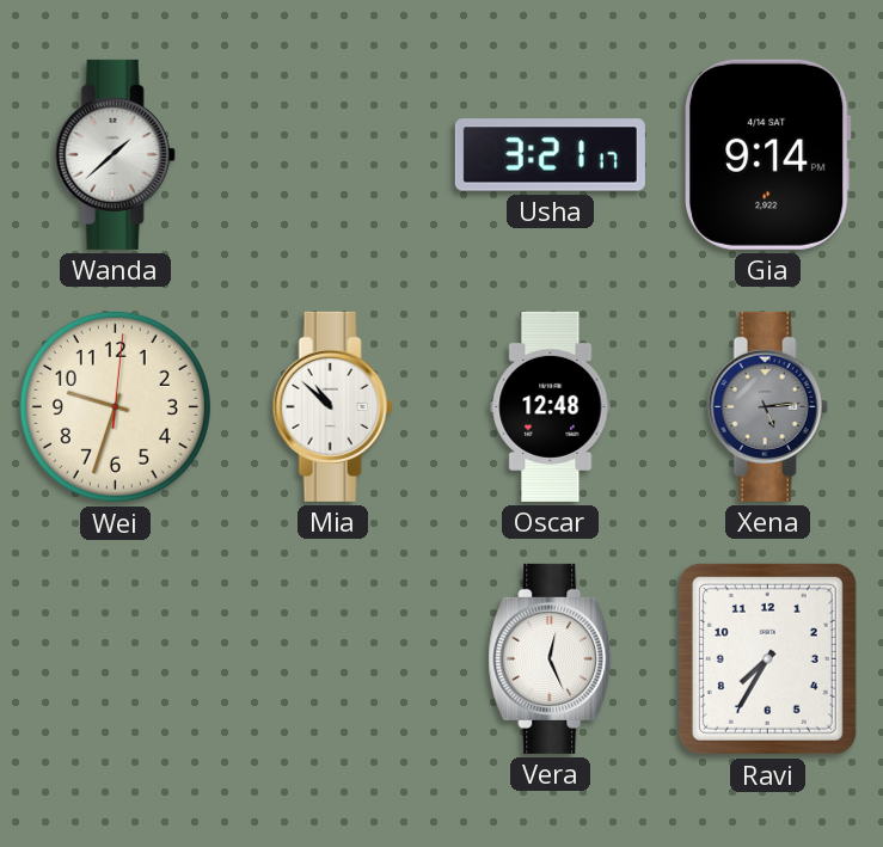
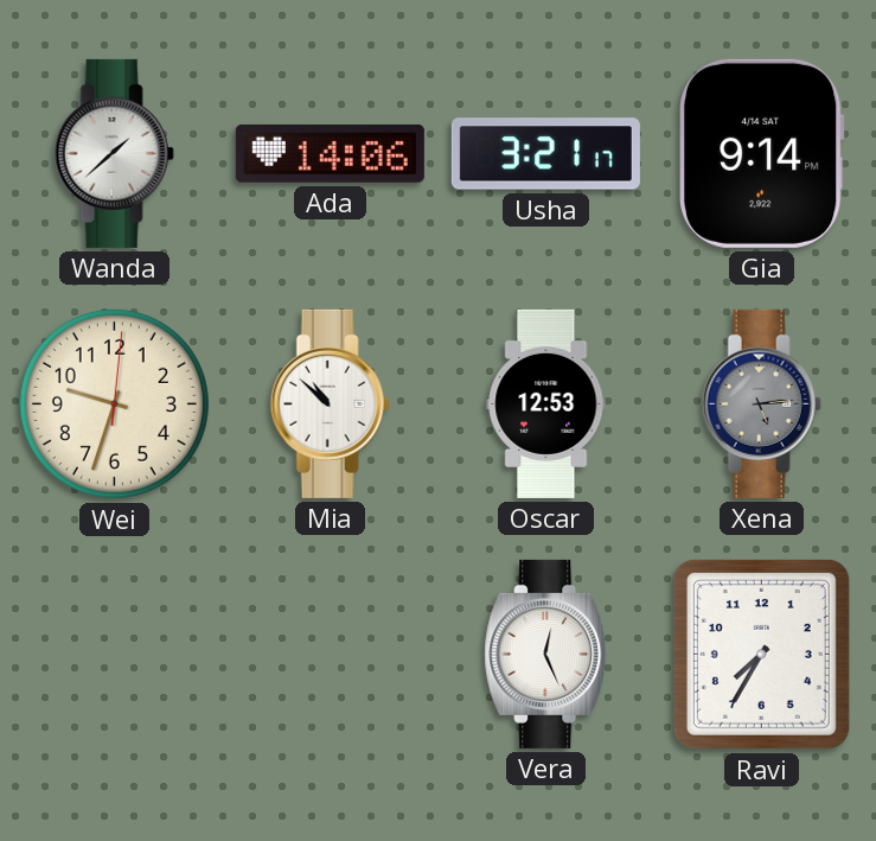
Ada: none -> 14:06 (330, 153)
Oscar: 12:48 -> 12:53 (546, 403)
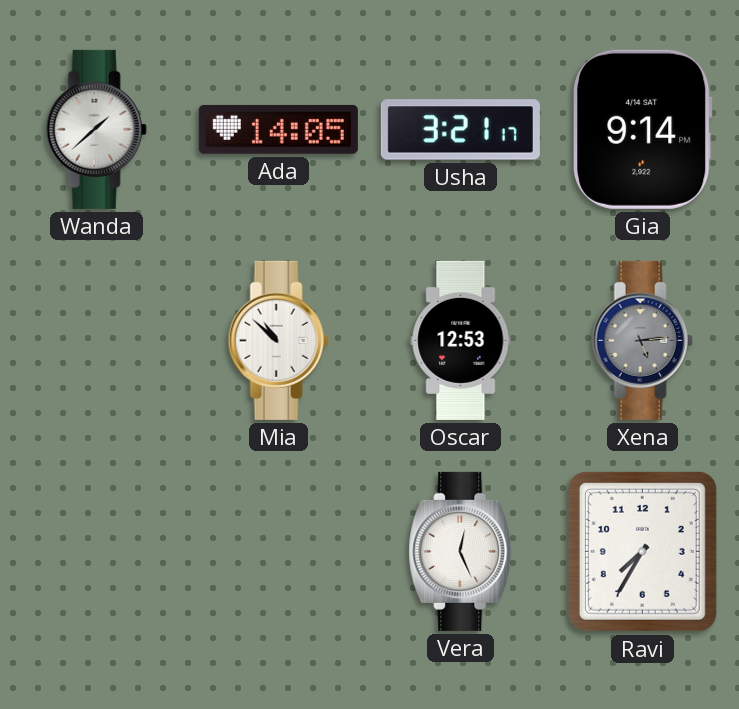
Ada: 14:06 -> 14:05 (278, 129)
Wei: 9:33 -> none (114, 403)
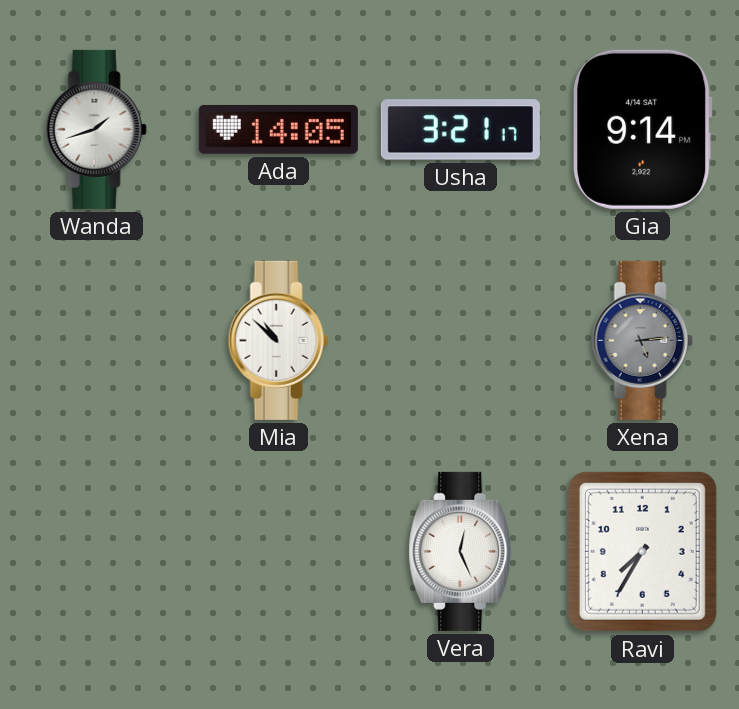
Wanda: 1:38 -> 1:42 (96, 129)
Oscar: 12:53 -> none (461, 340)
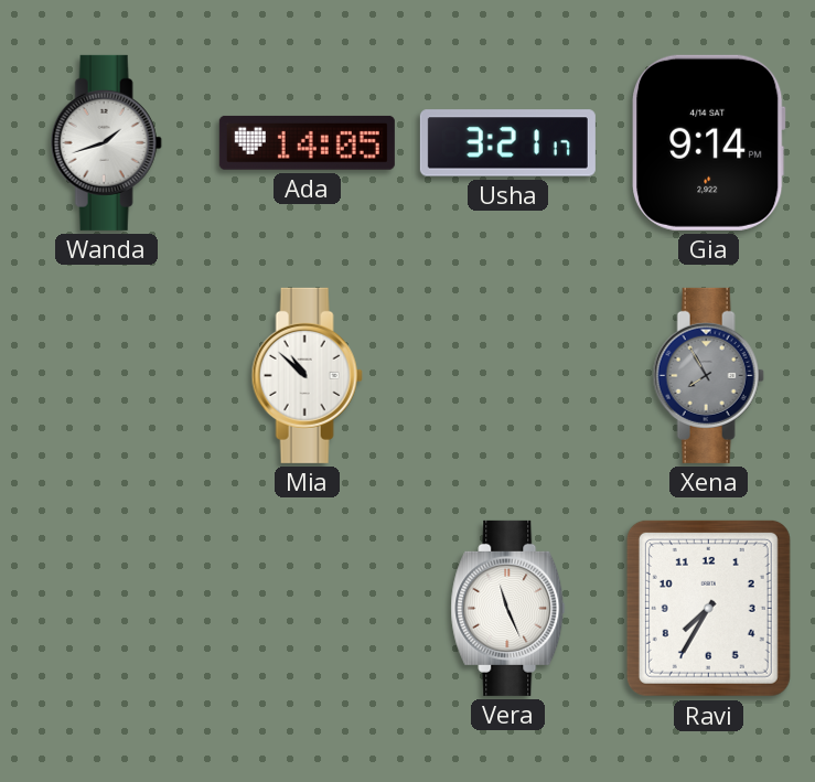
Xena: 5:14 -> 7:55 (708, 375)
Vera: 12:26 -> 11:26 (508, 608)
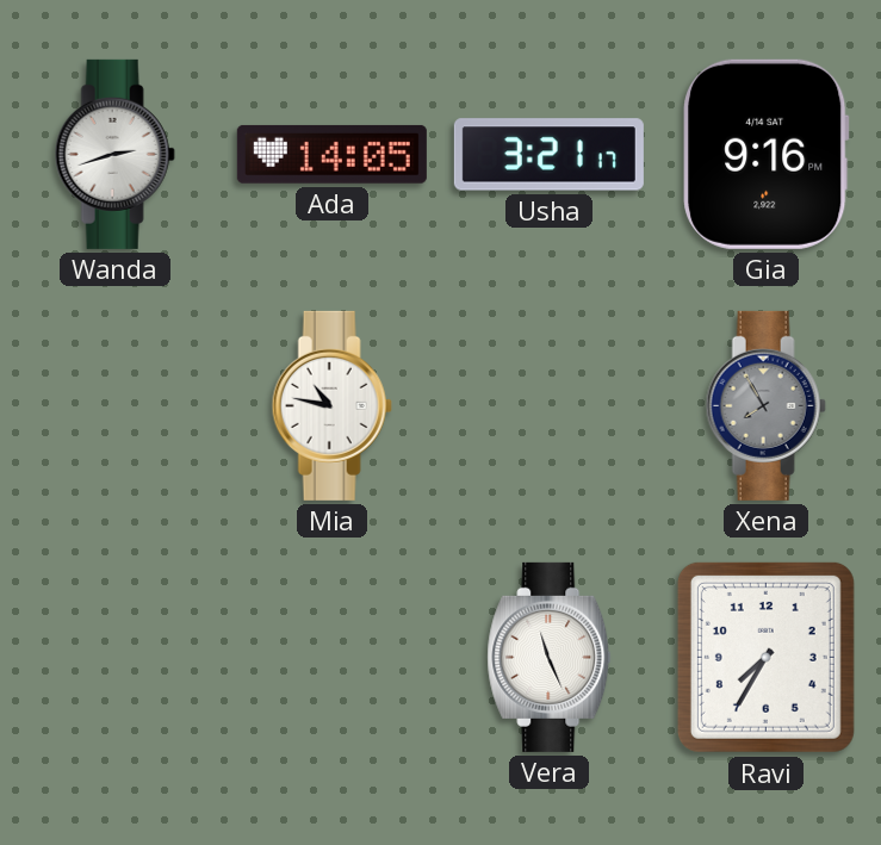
Wanda: 1:42 -> 2:42 (114, 154)
Gia: 9:14 -> 9:16 (767, 154)
Mia: 10:52 -> 10:47 (331, 405)
